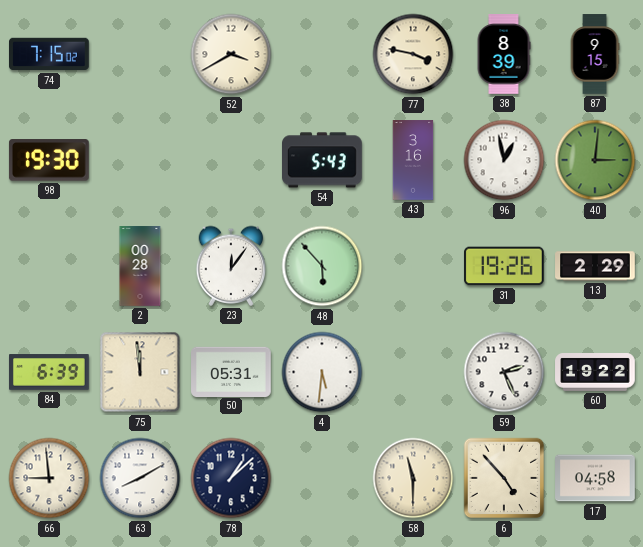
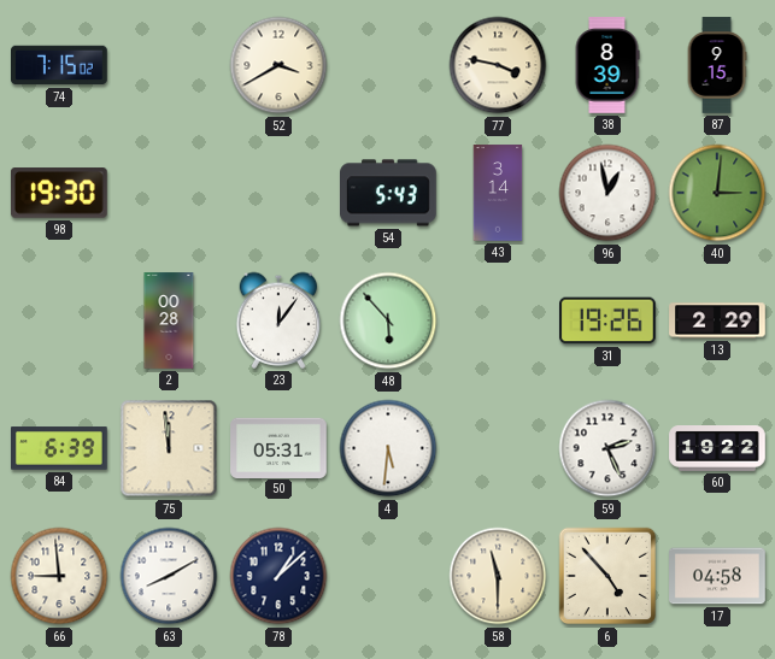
43: 3:16 -> 3:14 (498, 193)
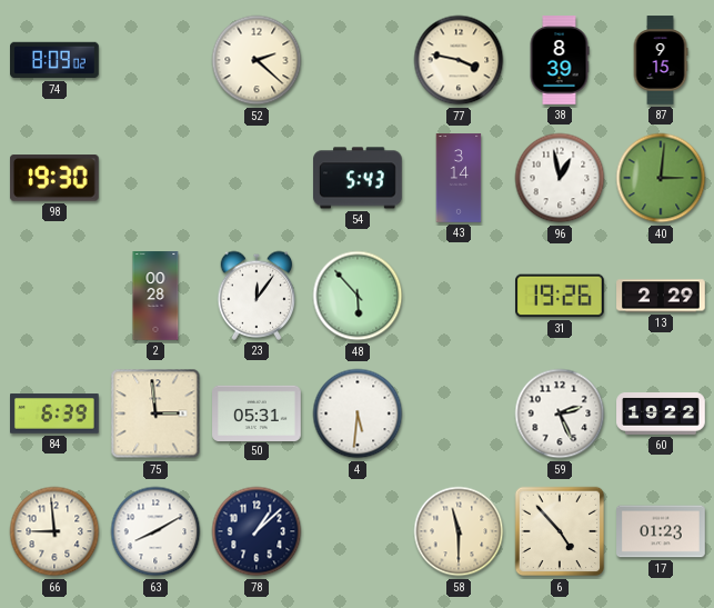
74: 7:15 -> 8:09 (56, 60)
52: 3:40 -> 2:22 (257, 60)
75: 11:59 -> 2:59 (155, 413)
17: 04:58 -> 01:23 (661, 531)
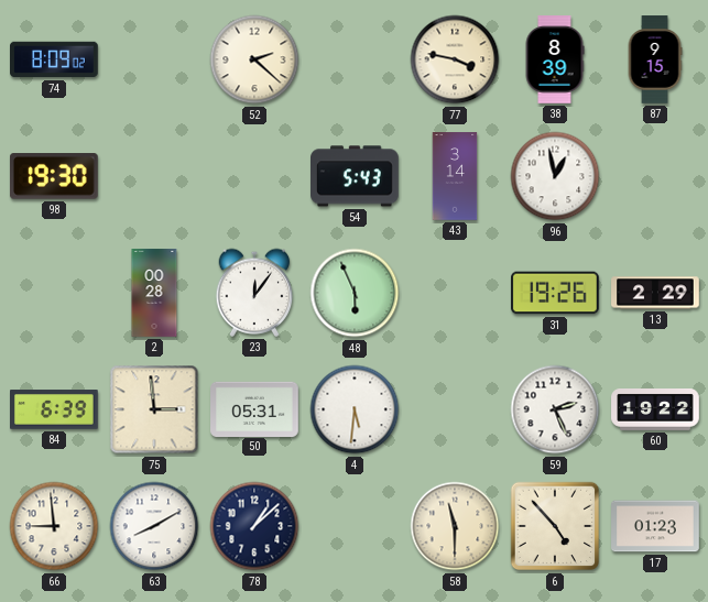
40: 3:01 -> none (661, 178)
48: 5:53 -> 5:56 (355, 293)
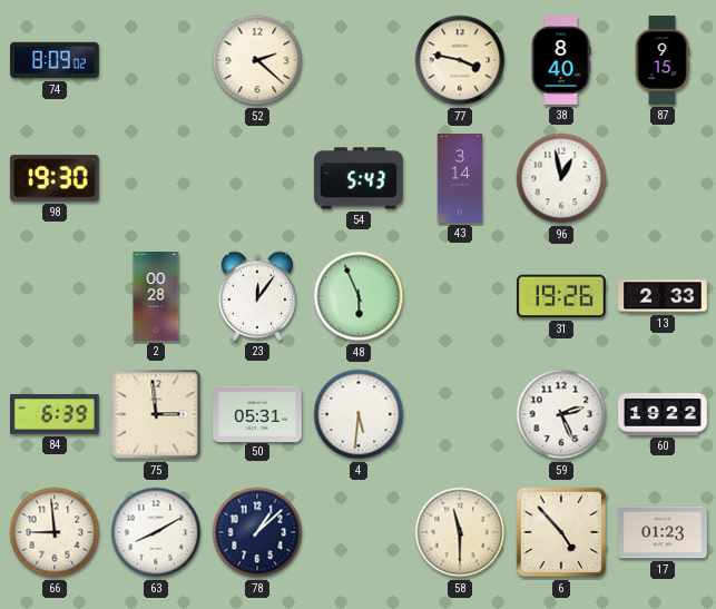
38: 8:39 -> 8:40 (561, 60)
13: 2:29 -> 2:33 (663, 296)
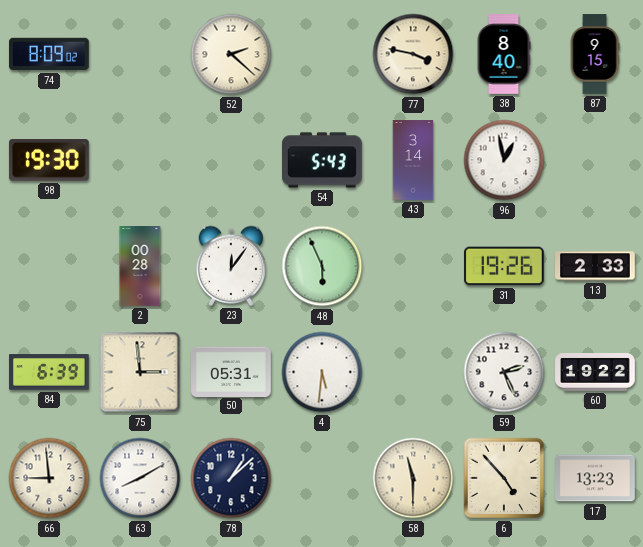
17: 01:23 -> 13:23 (595, 478)
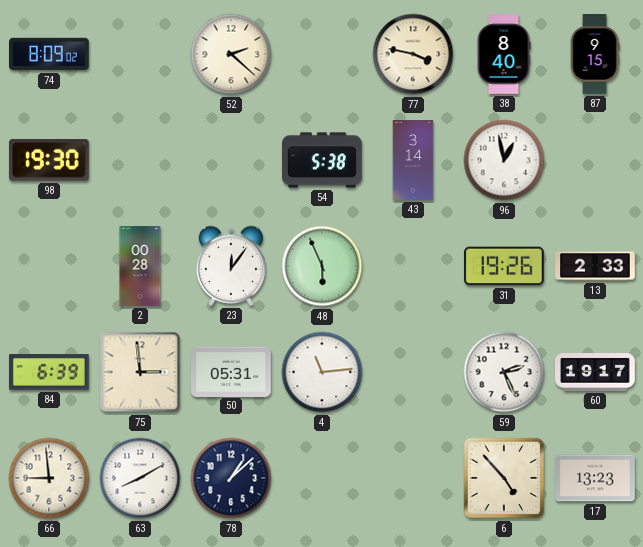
54: 5:43 -> 5:38 (323, 160)
4: 5:31 -> 11:14 (322, 372)
60: 19:22 -> 19:17 (595, 373)
58: 11:30 -> none (413, 478)
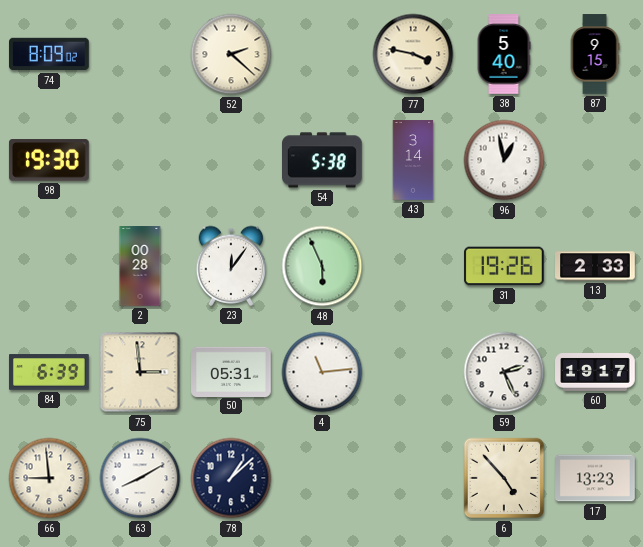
38: 8:40 -> 5:40 (504, 54)
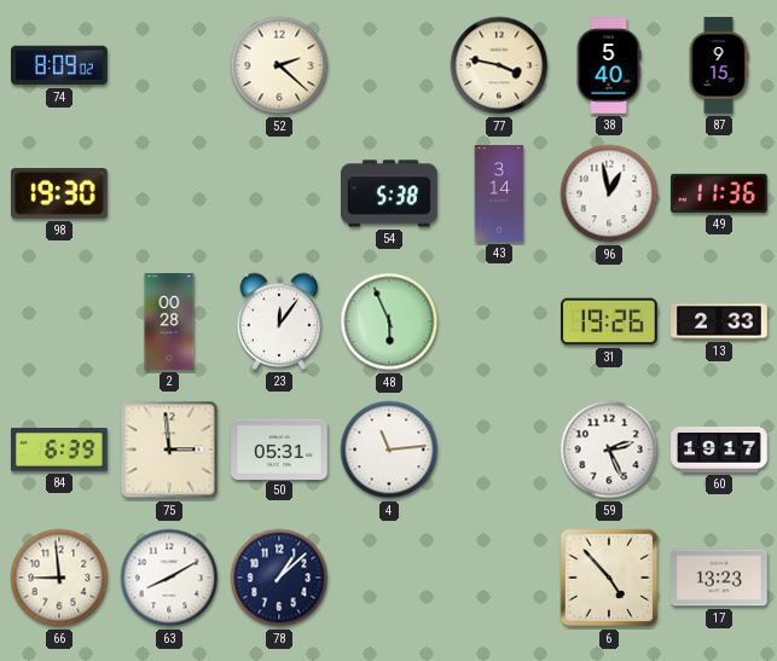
49: none -> 11:36 (719, 193)
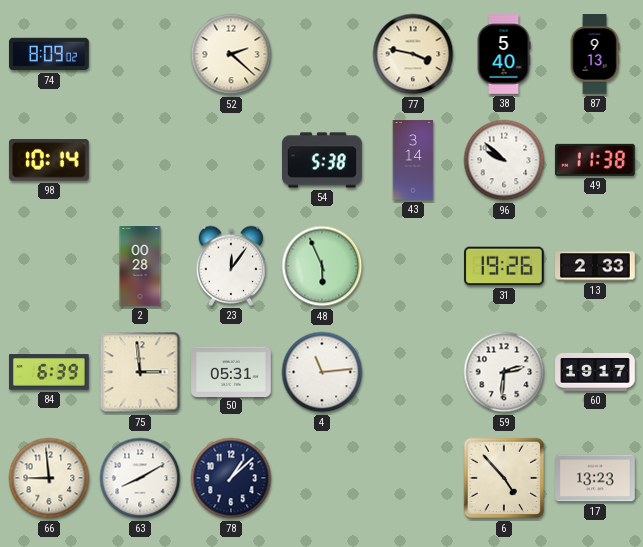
87: 9:15 -> 9:13 (595, 54)
98: 19:30 -> 10:14 (49, 160)
96: 12:58 -> 9:52 (504, 160)
49: 11:36 -> 11:38 (595, 160)
59: 2:26 -> 2:31 (504, 372)
